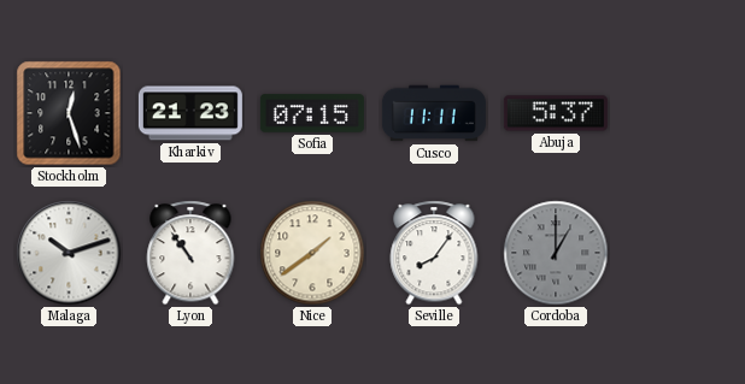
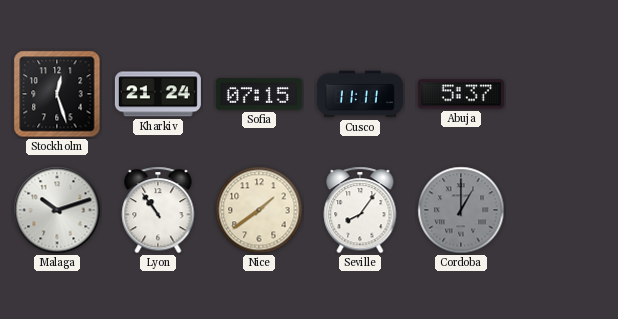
Kharkiv: 21:23 -> 21:24 (158, 94)
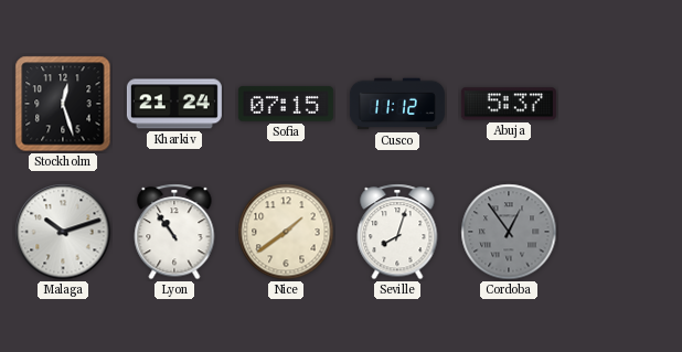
Cusco: 11:11 -> 11:12 (397, 104)
Seville: 8:06 -> 8:03 (397, 232)
Cordoba: 1:00 -> 12:54 (509, 232)
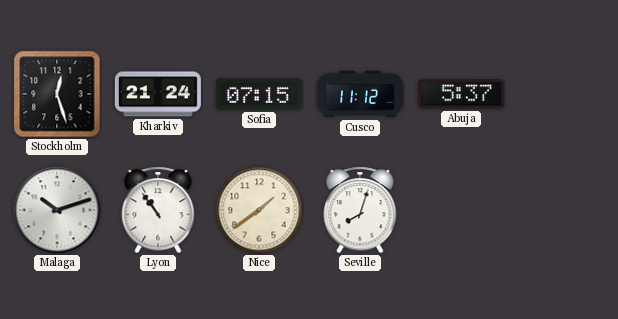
Cordoba: 12:54 -> none (509, 232)
